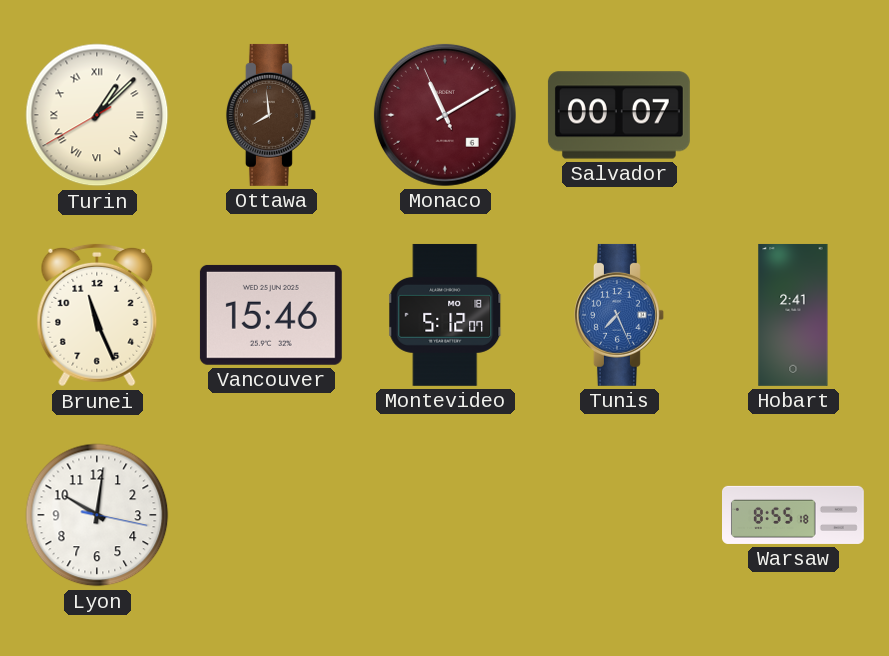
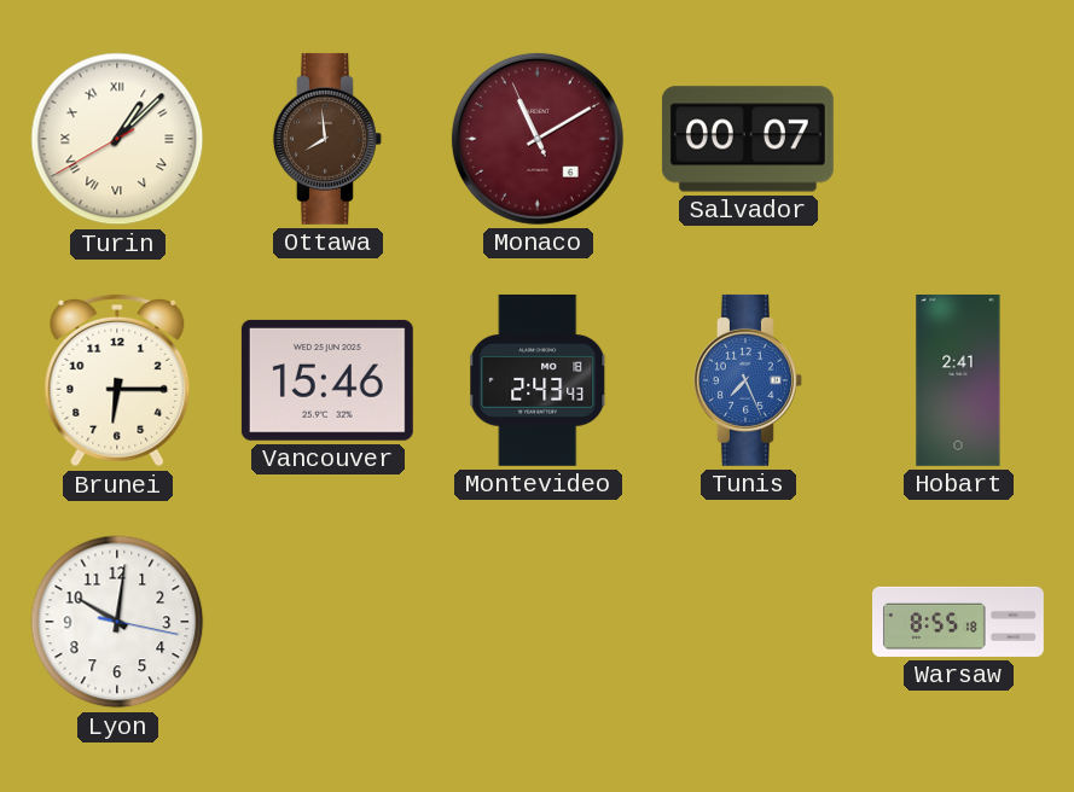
Brunei: 11:26 -> 6:15 (117, 380)
Montevideo: 5:12 -> 2:43 (539, 380)
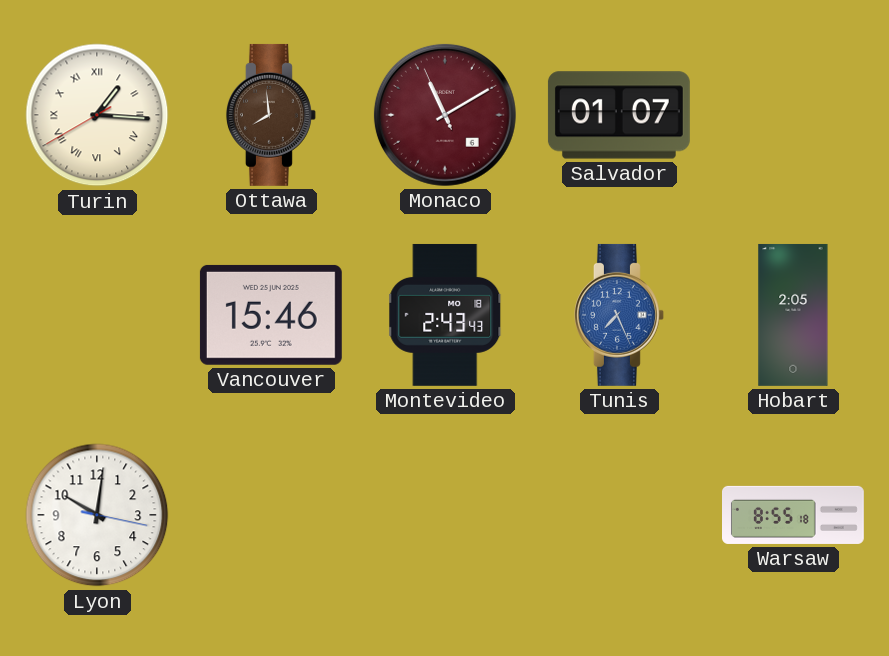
Turin: 1:07 -> 1:15 (97, 115)
Salvador: 00:07 -> 01:07 (619, 115)
Brunei: 6:15 -> none (117, 380)
Hobart: 2:41 -> 2:05 (793, 315)
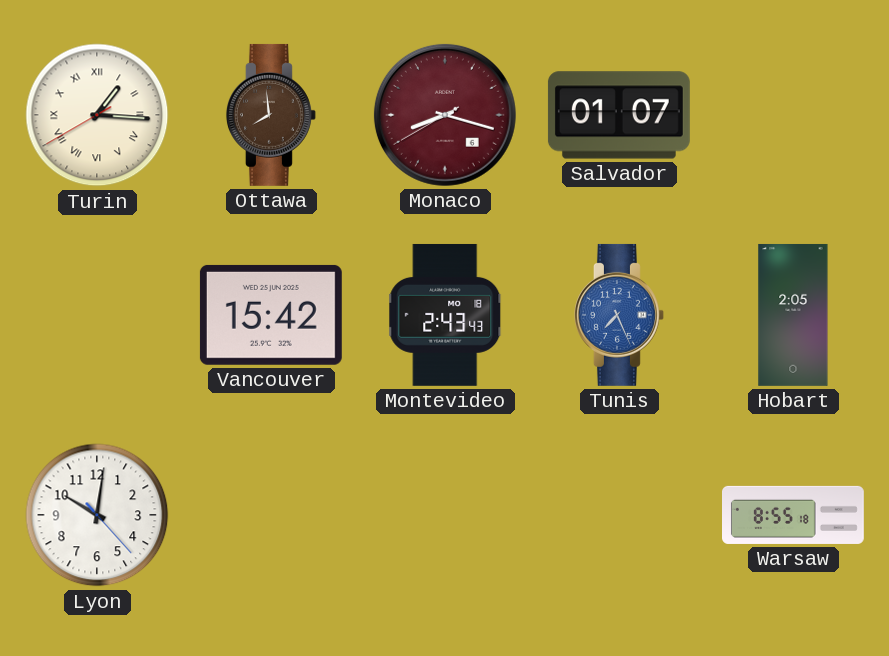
Monaco: 11:09 -> 8:17 (445, 115)
Vancouver: 15:46 -> 15:42 (271, 315)
Lyon: 10:01:17 -> 10:01:23 (97, 515)
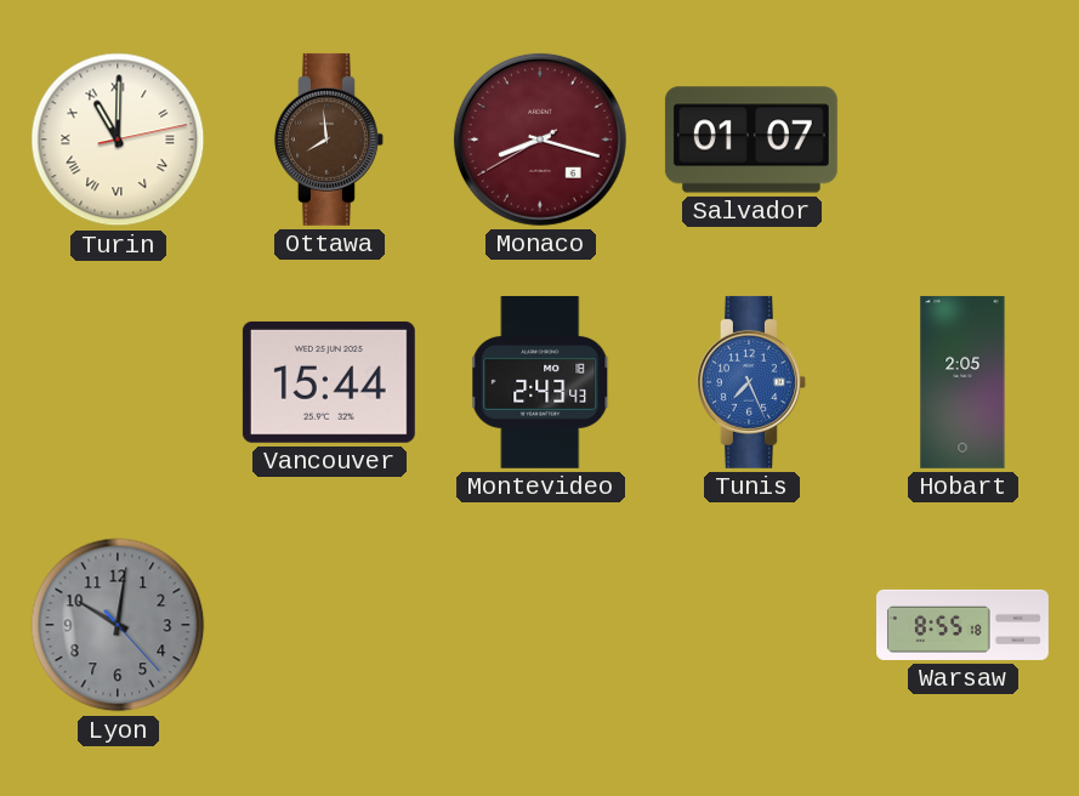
Turin: 1:15 -> 11:00 (118, 140)
Vancouver: 15:42 -> 15:44 (329, 382)
Lyon dial: white -> grey (118, 625)
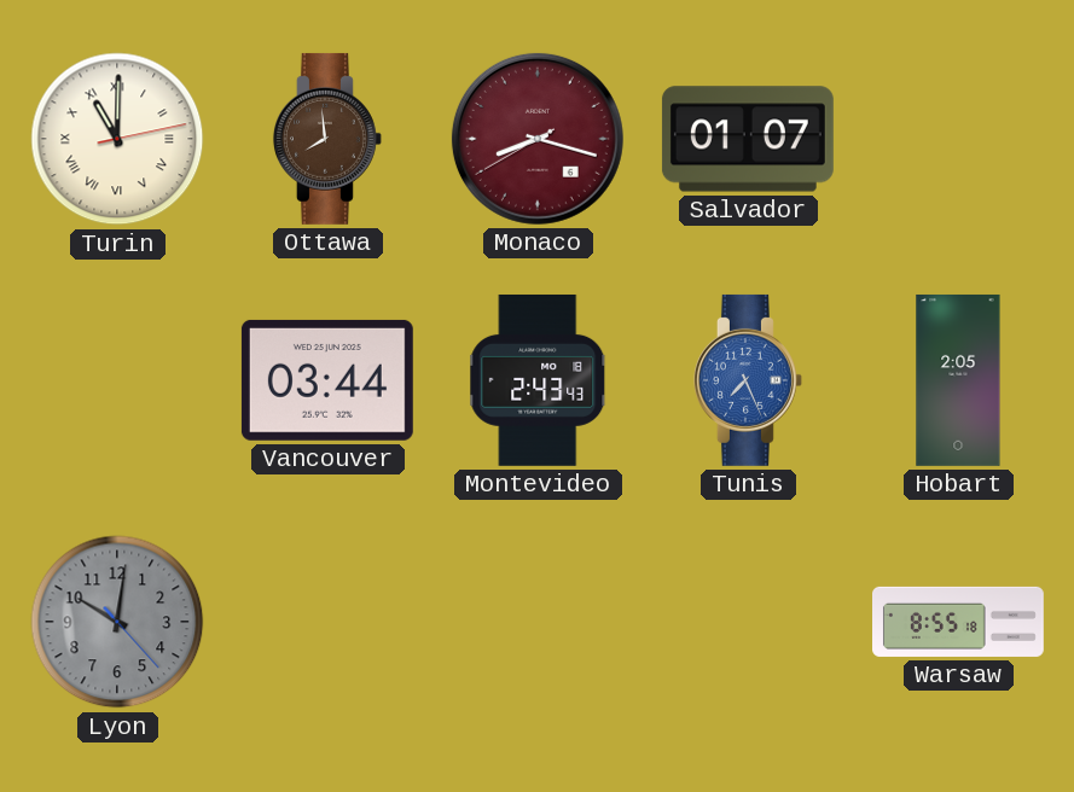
Vancouver: 15:44 -> 03:44 (327, 380)
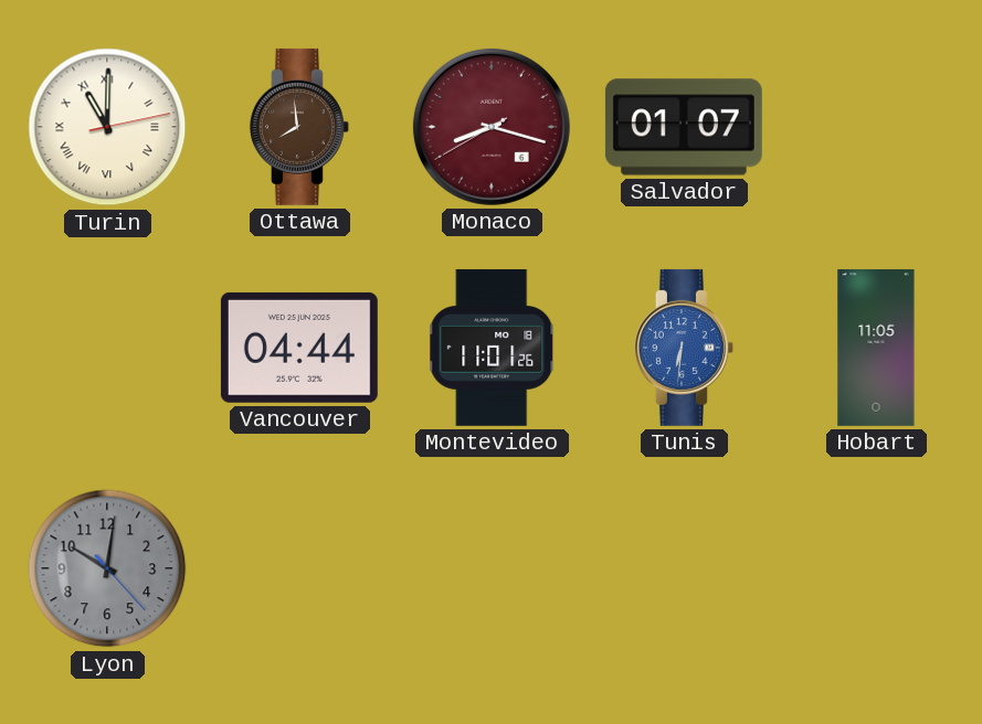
Vancouver: 03:44 -> 04:44 (299, 348)
Montevideo: 2:43 -> 11:01 (493, 348)
Tunis: 7:26 -> 6:31 (684, 348)
Hobart: 2:05 -> 11:05 (876, 348)
Warsaw: 8:55 -> none (959, 622)
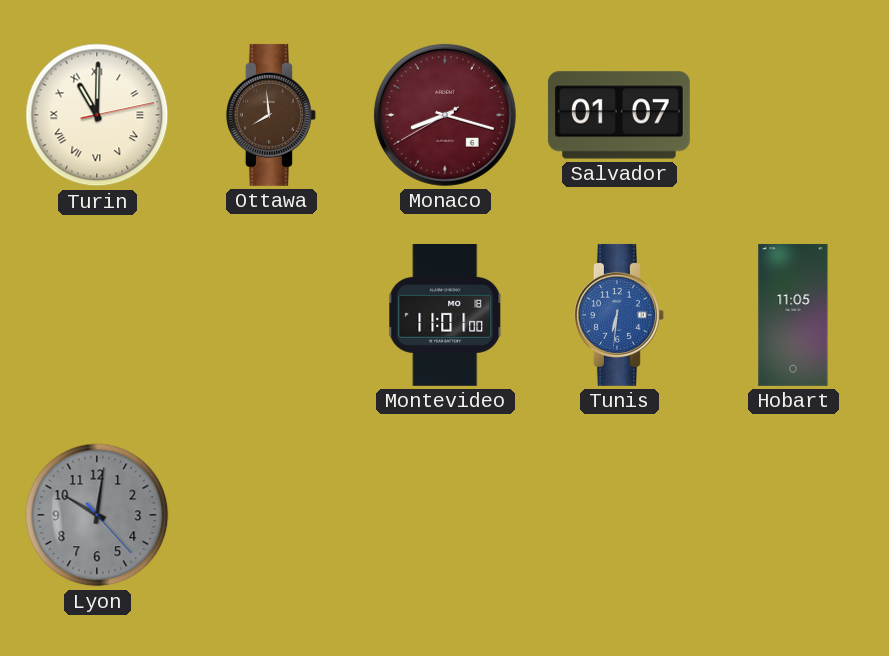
Vancouver: 04:44 -> none (299, 348)
Montevideo: 11:01:26 -> 11:01:00 (446, 315)
